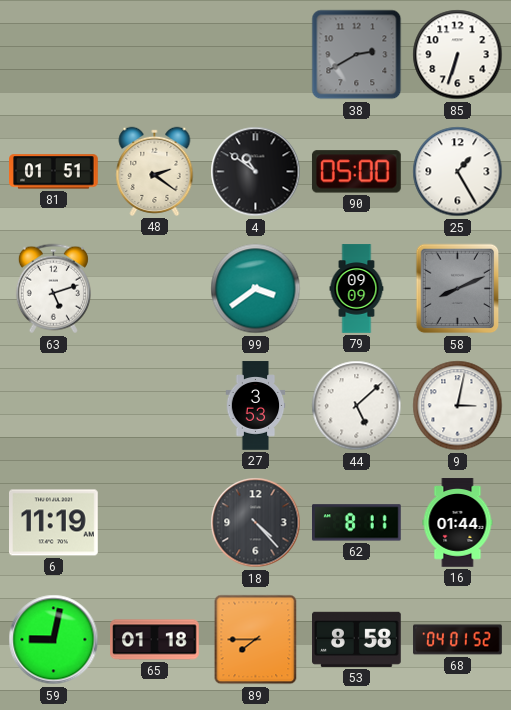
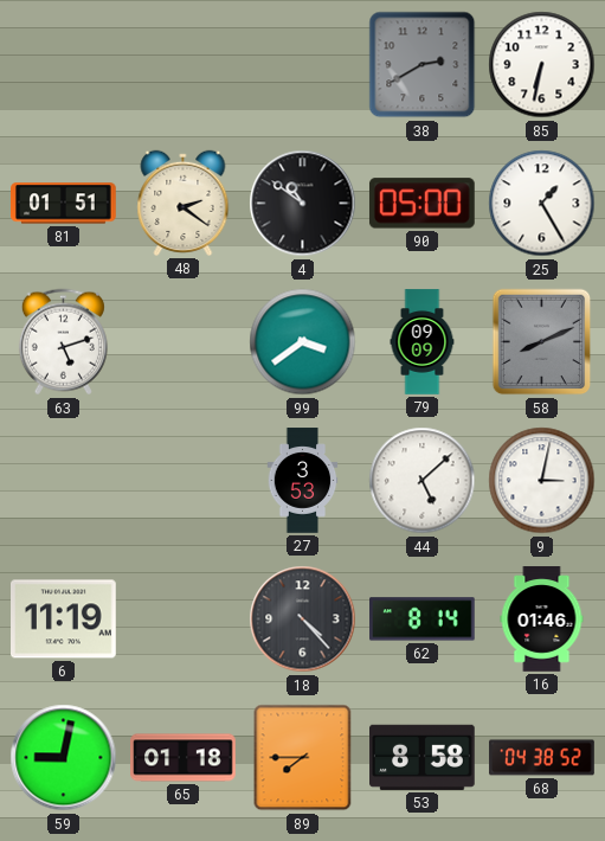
85: 6:33 -> 6:32 (542, 65)
62: 8:11 -> 8:14 (423, 619)
16: 01:44 -> 01:46 (542, 619)
68: 04:01 -> 04:38 (542, 758)
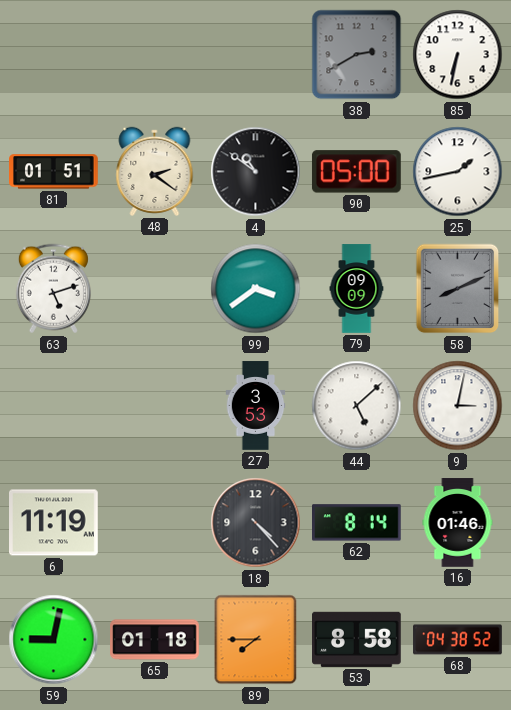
25: 1:25 -> 1:43 (458, 172)
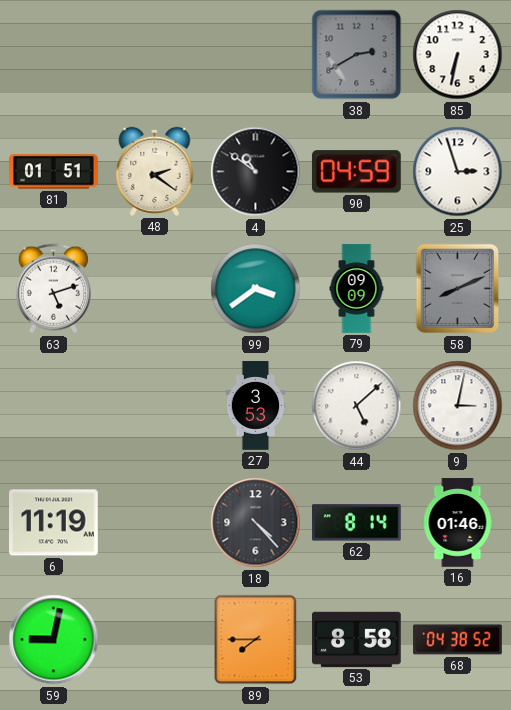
90: 05:00 -> 04:59 (356, 172)
25: 1:43 -> 2:57 (458, 172)
65: 01:18 -> none (155, 640)
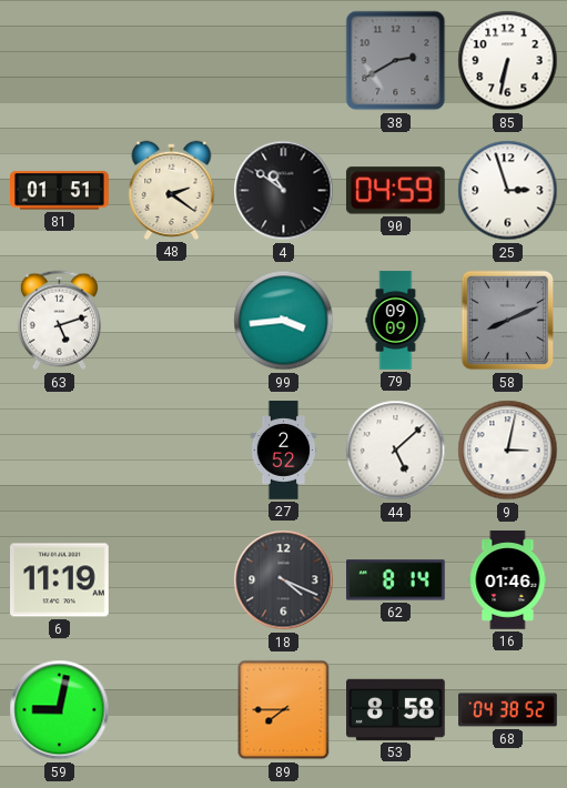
99: 3:39 -> 3:44 (284, 321)
27: 3:53 -> 2:52 (284, 451)
18: 4:23 -> 4:19 (284, 580)
